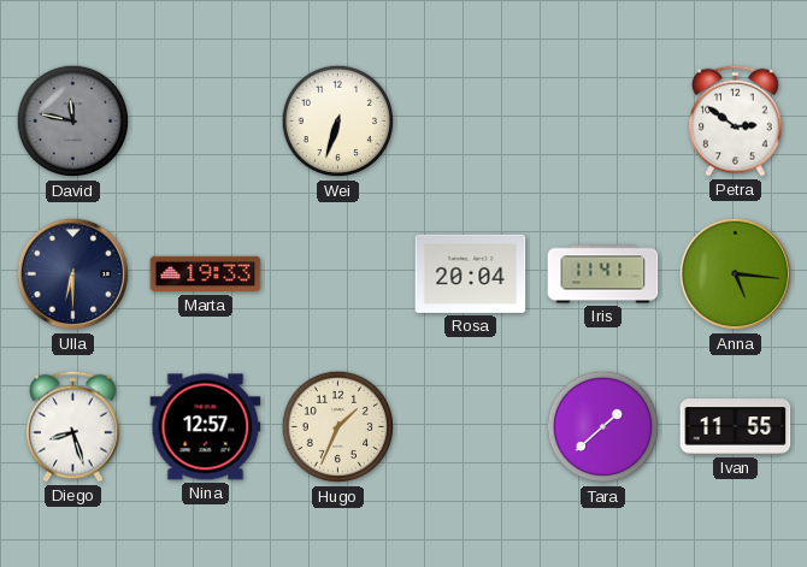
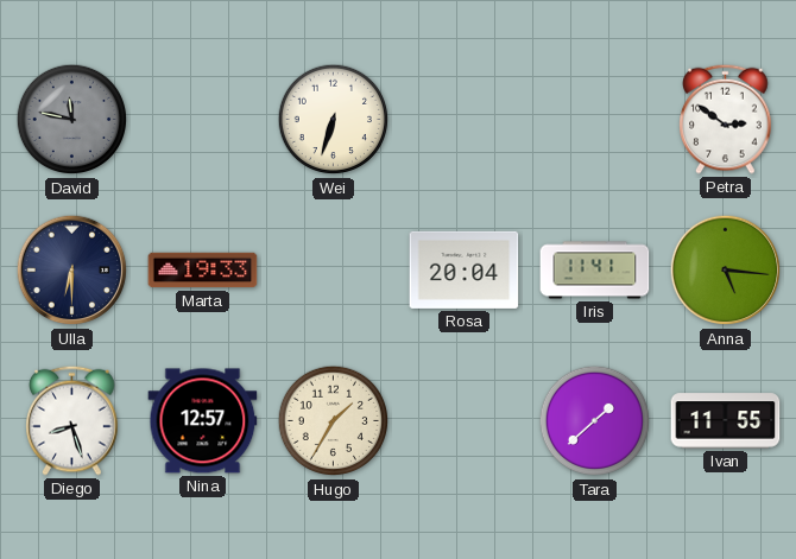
Hugo: 1:34 -> 1:35 (334, 421)
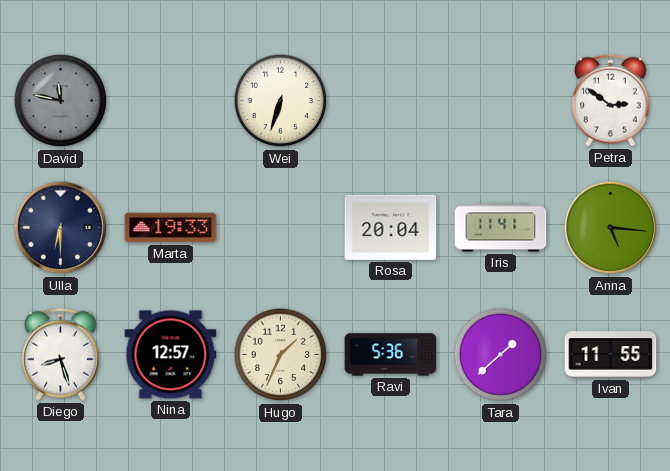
Hugo: 1:35 -> 1:34 (281, 355)
Ravi: none -> 5:36 (391, 355)
